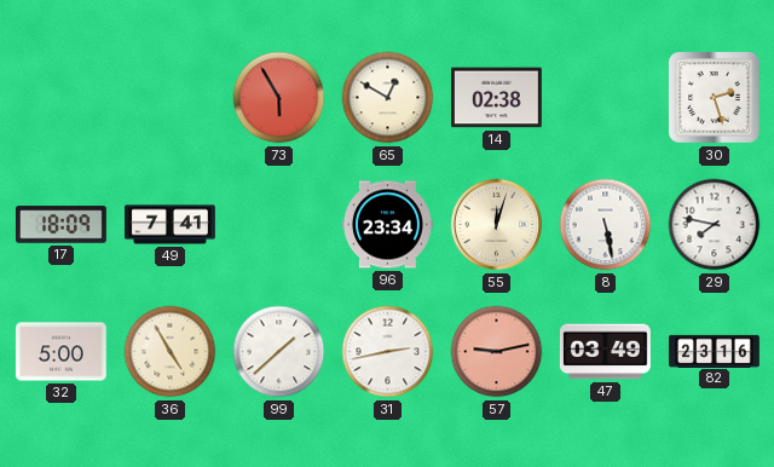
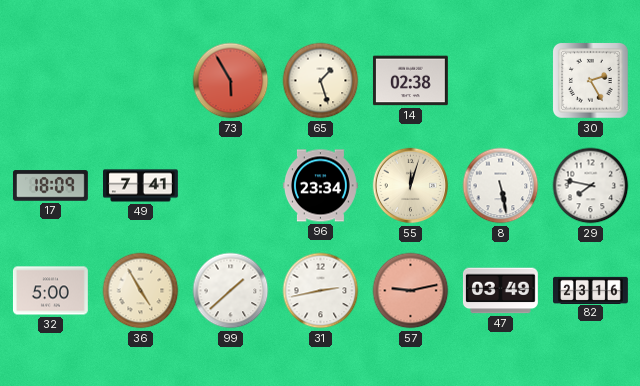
65: 12:50 -> 1:27 (321, 81)
30: 2:27 -> 2:25 (591, 81)
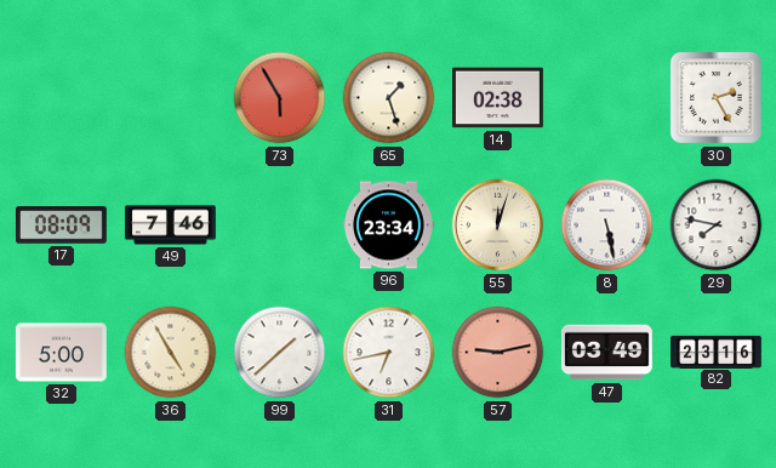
17: 18:09 -> 08:09 (61, 226)
49: 7:41 -> 7:46 (171, 226)
31: 2:43 -> 6:43 (389, 353)
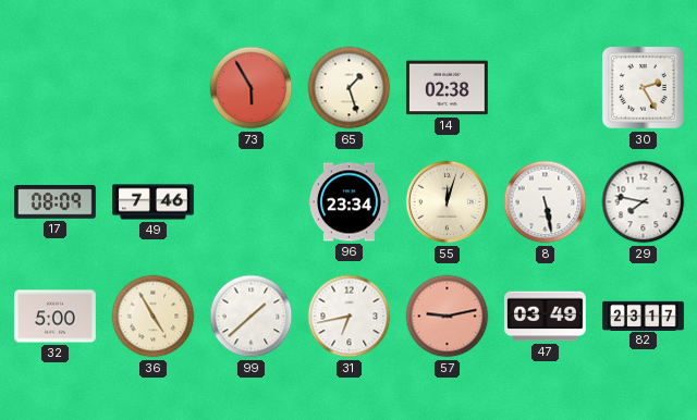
82: 23:16 -> 23:17 (644, 316)
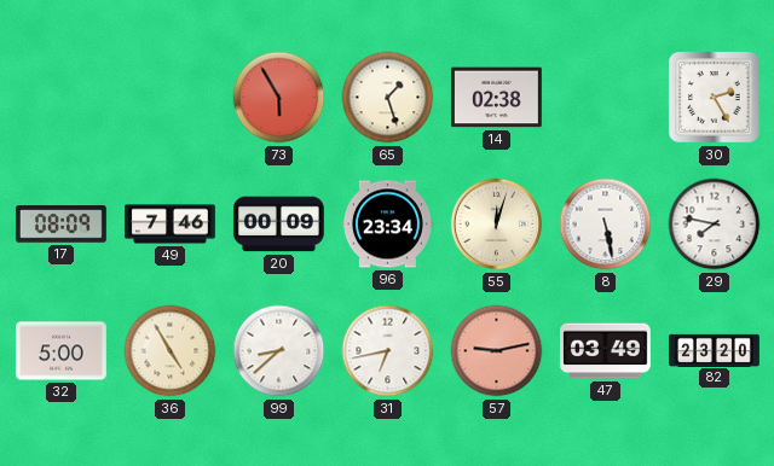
20: none -> 00:09 (278, 225)
99: 1:38 -> 8:38 (279, 351)
82: 23:17 -> 23:20 (715, 350)
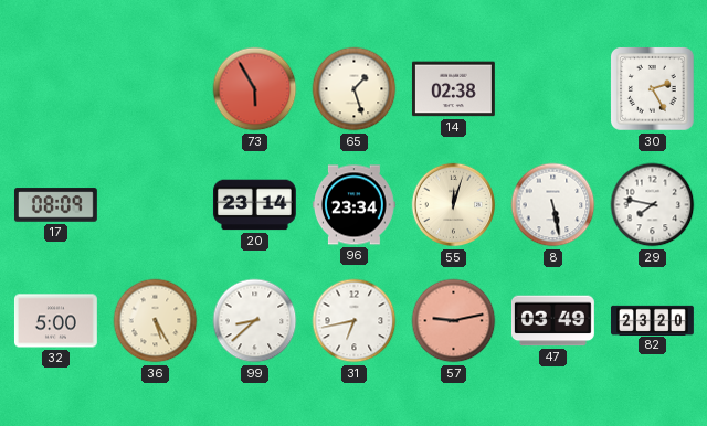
49: 7:46 -> none (171, 225)
20: 00:09 -> 23:14 (254, 205)
36: 4:55 -> 5:25 (156, 321)
